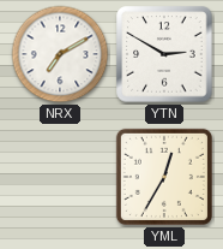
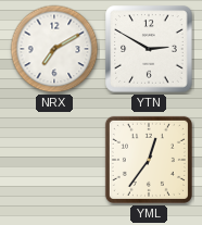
YML: 12:35 -> 12:36 (149, 160)
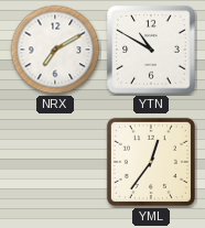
YTN: 2:50 -> 10:50 (151, 50)
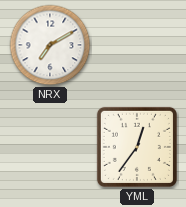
YTN: 10:50 -> none (151, 50)
